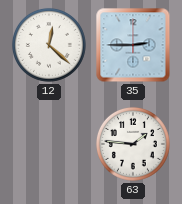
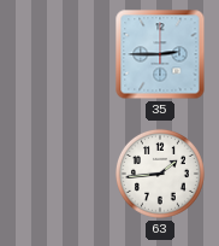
12: 12:22 -> none (49, 45)
63: 1:46 -> 1:44 (160, 174)
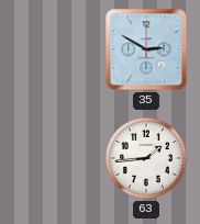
35: 2:45 -> 2:50 (146, 49)
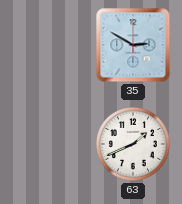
63: 1:44 -> 1:41 (133, 144)
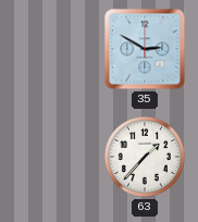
63: 1:41 -> 1:37 (145, 157)
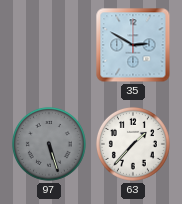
97: none -> 5:27 (49, 144)
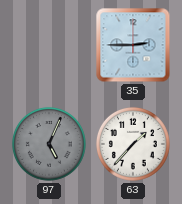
35: 2:50 -> 2:45 (133, 45)
97: 5:27 -> 5:04 (49, 144)
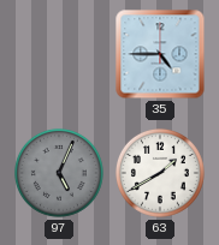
35: 2:45 -> 4:45 (160, 54)
63: 1:37 -> 1:40 (160, 173)
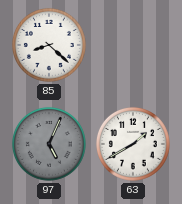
85: none -> 8:22 (49, 45)
35: 4:45 -> none (160, 54)
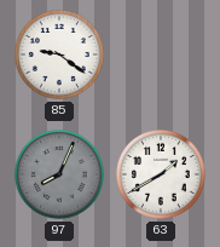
85: 8:22 -> 9:21 (59, 54)
97: 5:04 -> 8:04 (59, 174)
